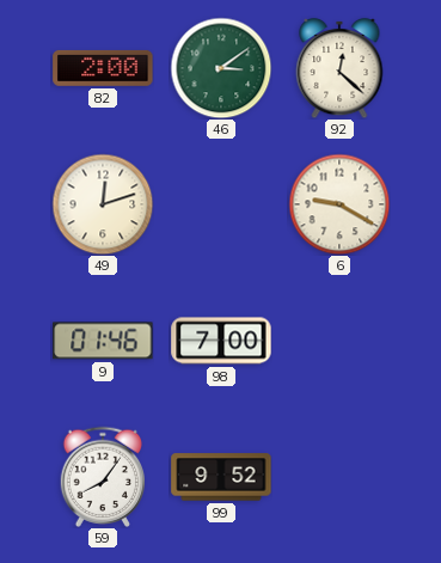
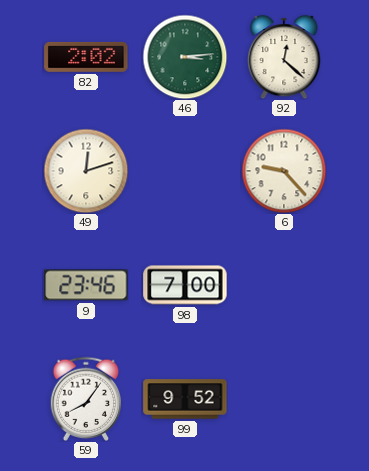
82: 2:00 -> 2:02 (86, 57)
46: 3:09 -> 3:14 (185, 57)
6: 9:20 -> 9:23 (284, 171)
9: 01:46 -> 23:46 (86, 285)
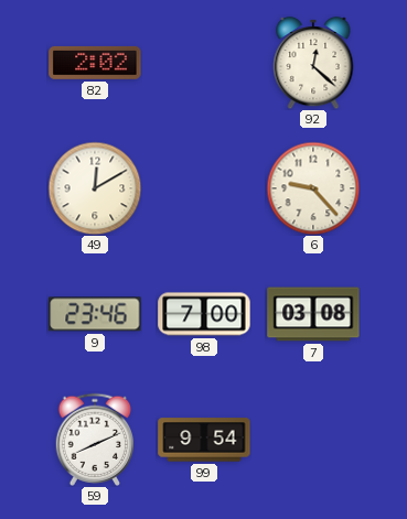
46: 3:14 -> none (185, 57)
49: 12:12 -> 12:10 (95, 188)
7: none -> 03:08 (313, 314)
59: 8:06 -> 8:11 (94, 440)
99: 9:52 -> 9:54 (204, 440)
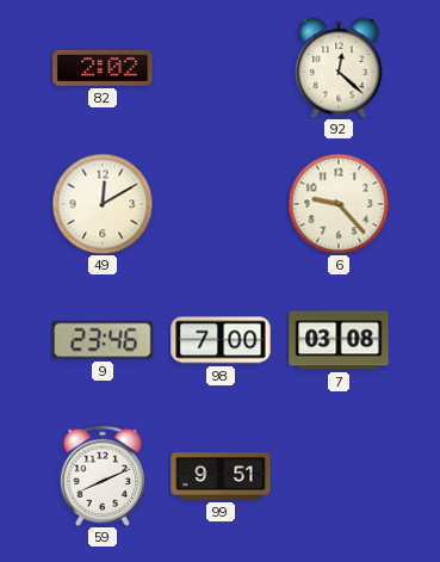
99: 9:54 -> 9:51 (221, 476)
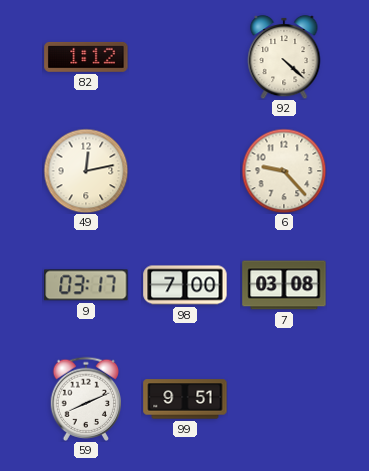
82: 2:02 -> 1:12 (86, 57)
92: 12:22 -> 4:22 (284, 57)
49: 12:10 -> 12:13 (86, 171)
9: 23:46 -> 03:17 (86, 285)
